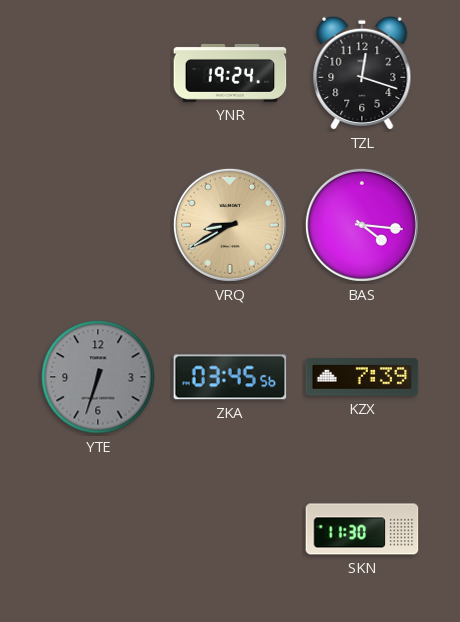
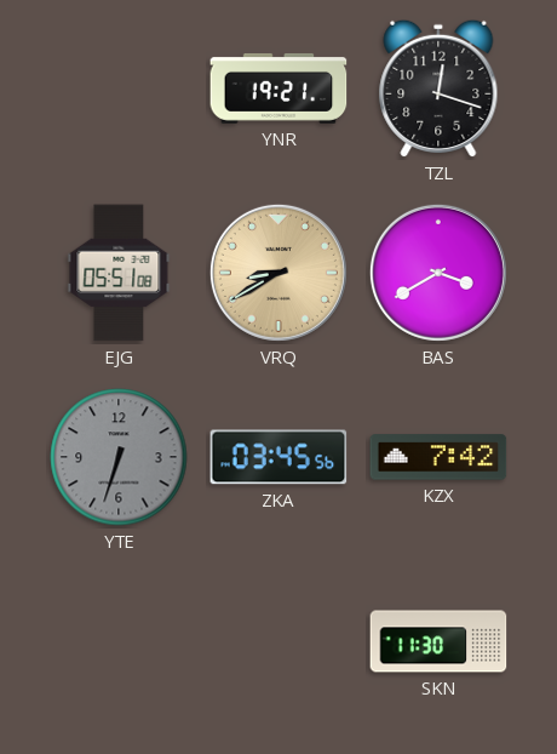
YNR: 19:24 -> 19:21 (278, 88)
EJG: none -> 05:51 (119, 273)
BAS: 4:16 -> 3:40 (438, 273)
KZX: 7:39 -> 7:42 (438, 457)
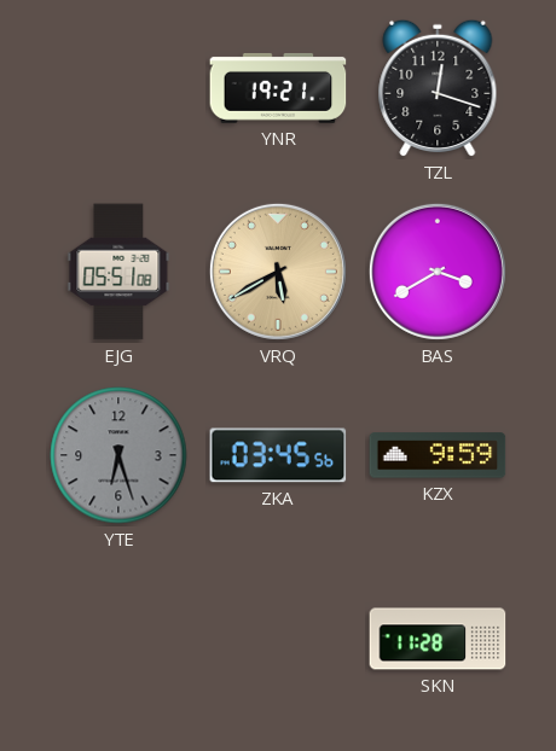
VRQ: 8:40 -> 5:40 (278, 272)
YTE: 6:33 -> 6:27 (118, 455)
KZX: 7:42 -> 9:59 (438, 455)
SKN: 11:30 -> 11:28 (438, 639)
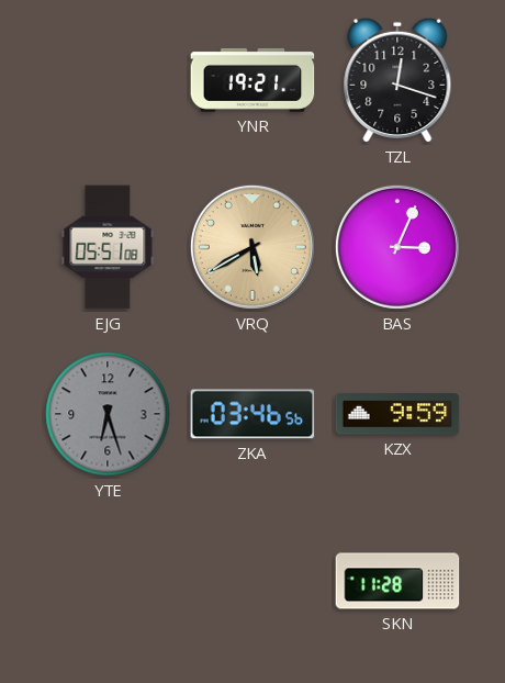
BAS: 3:40 -> 3:04 (397, 247)
ZKA: 03:45 -> 03:46 (252, 414)
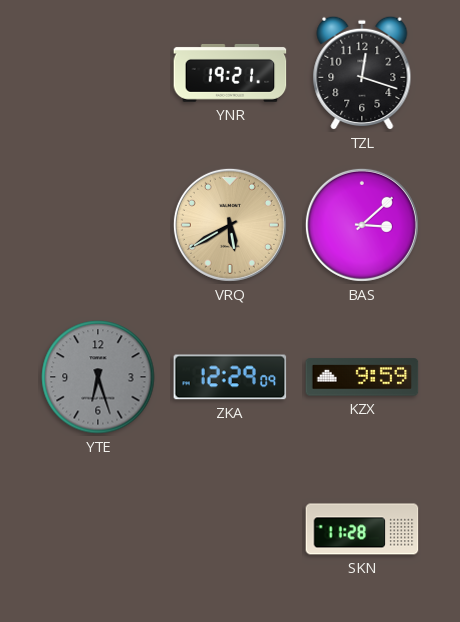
EJG: 05:51 -> none (108, 247)
BAS: 3:04 -> 3:08 (362, 225)
ZKA: 03:46 -> 12:29 (230, 377)
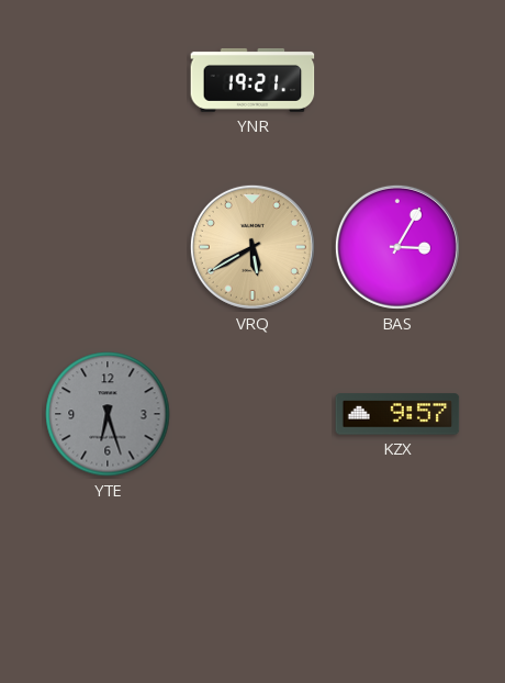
TZL: 12:18 -> none (362, 73)
BAS: 3:08 -> 3:05 (397, 247)
ZKA: 12:29 -> none (230, 377)
KZX: 9:59 -> 9:57 (397, 414)
SKN: 11:28 -> none (362, 529)
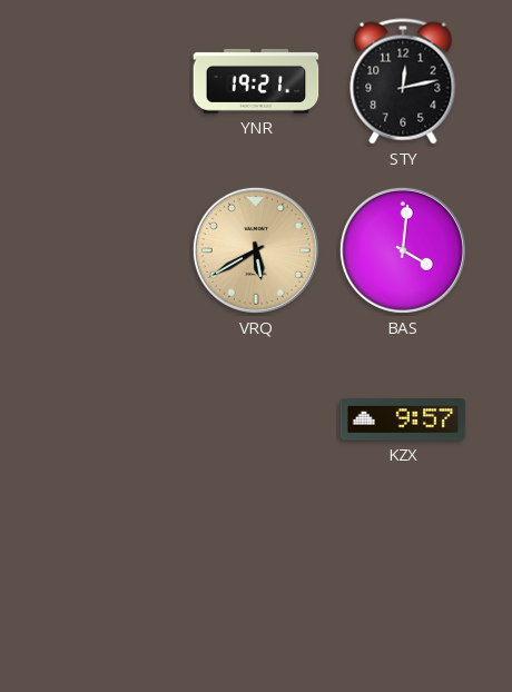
STY: none -> 12:13 (403, 81)
BAS: 3:05 -> 4:01 (403, 250)
YTE: 6:27 -> none (108, 414)
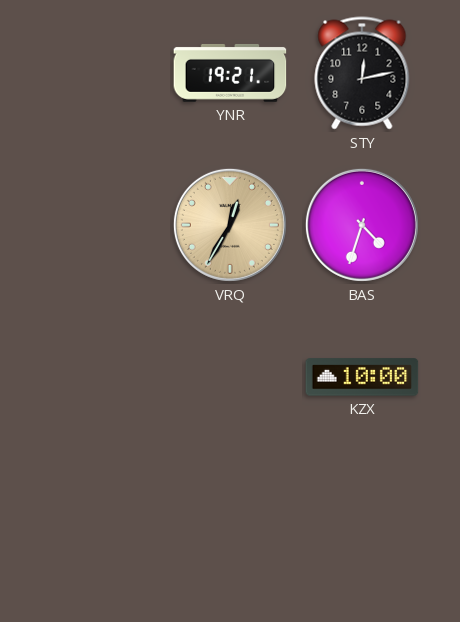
VRQ: 5:40 -> 12:35 (230, 225)
BAS: 4:01 -> 4:33 (362, 225)
KZX: 9:57 -> 10:00 (362, 377)
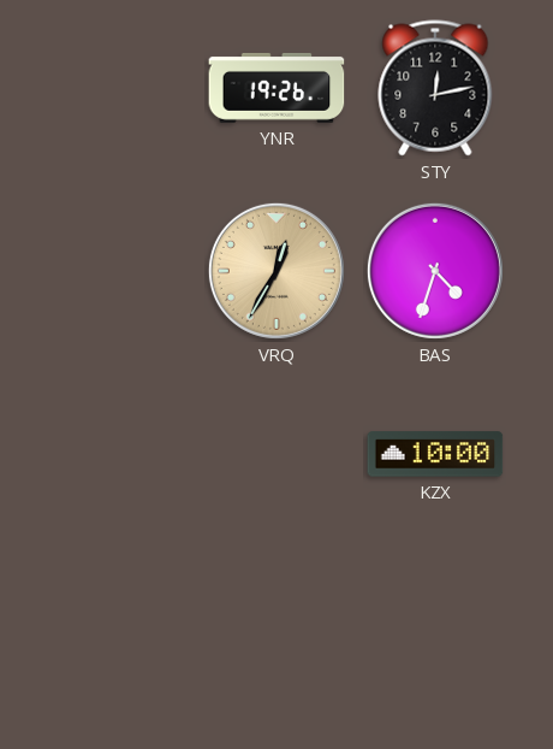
YNR: 19:21 -> 19:26 (276, 88)
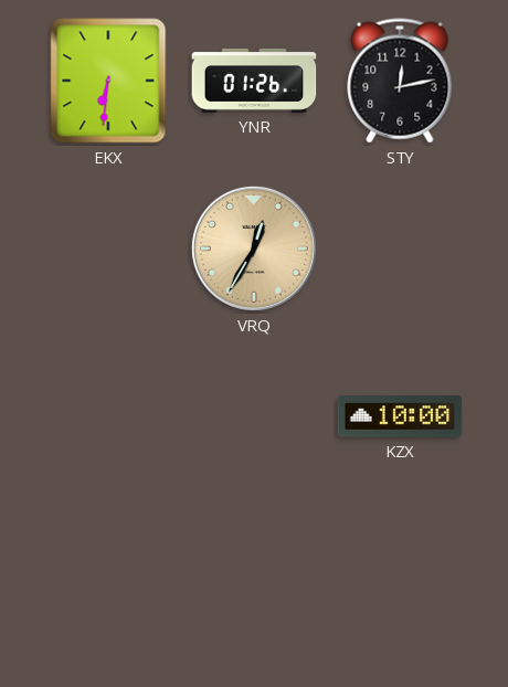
EKX: none -> 6:31 (108, 81)
YNR: 19:26 -> 01:26 (254, 81)
BAS: 4:33 -> none (435, 271)
